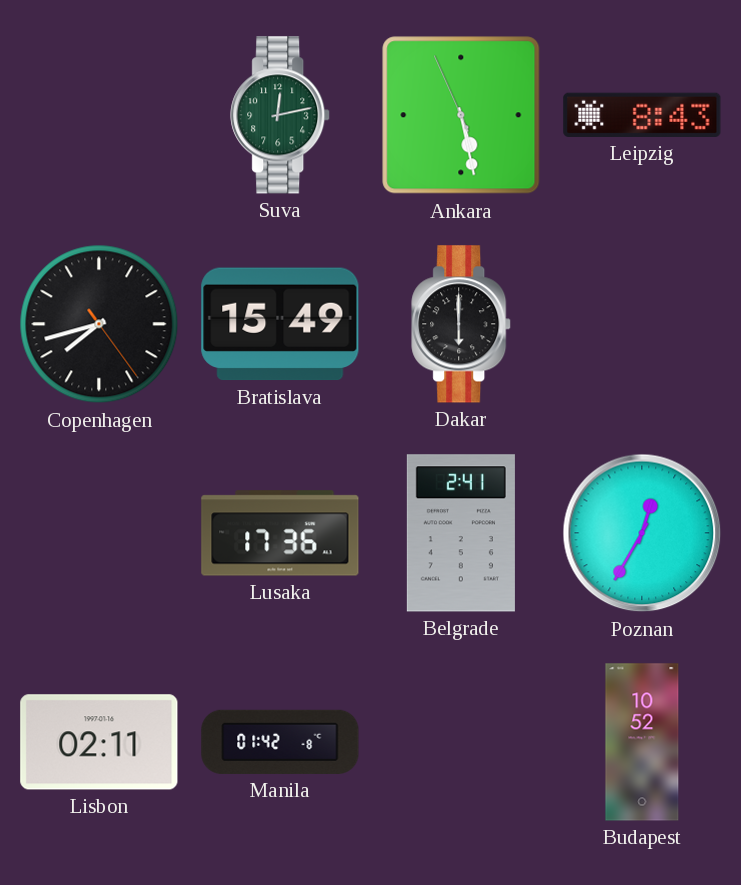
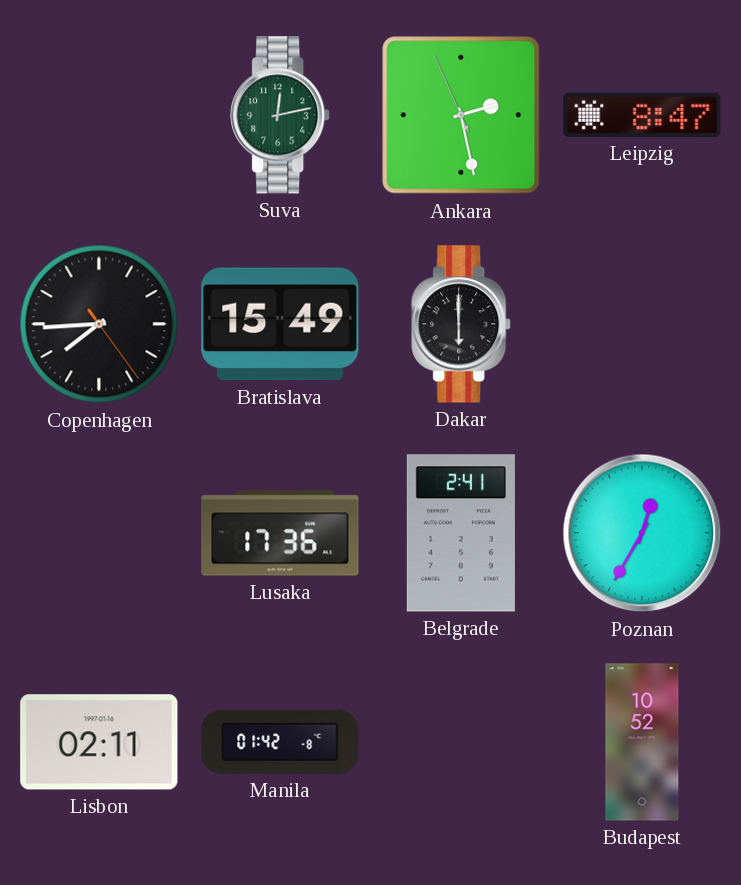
Ankara: 5:27 -> 2:27 (461, 115)
Leipzig: 8:43 -> 8:47 (642, 115)
Copenhagen: 7:42 -> 7:44 (99, 324)
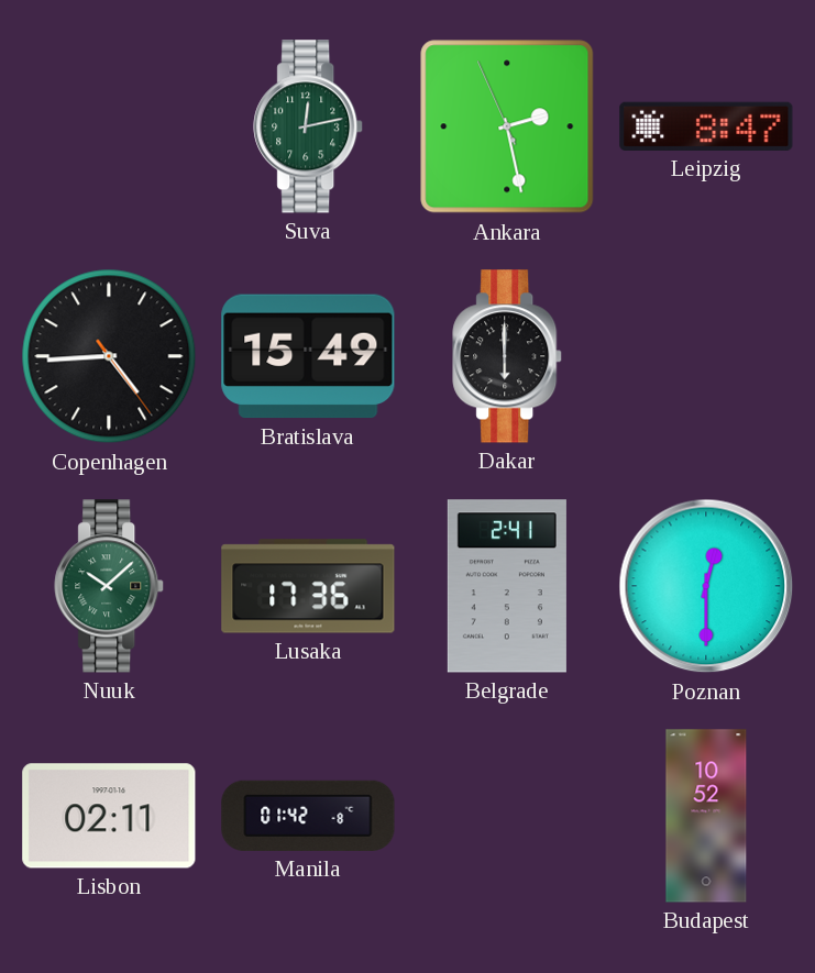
Copenhagen: 7:44 -> 4:44 (109, 356)
Nuuk: none -> 10:08 (110, 586)
Poznan: 12:35 -> 12:30 (706, 586)
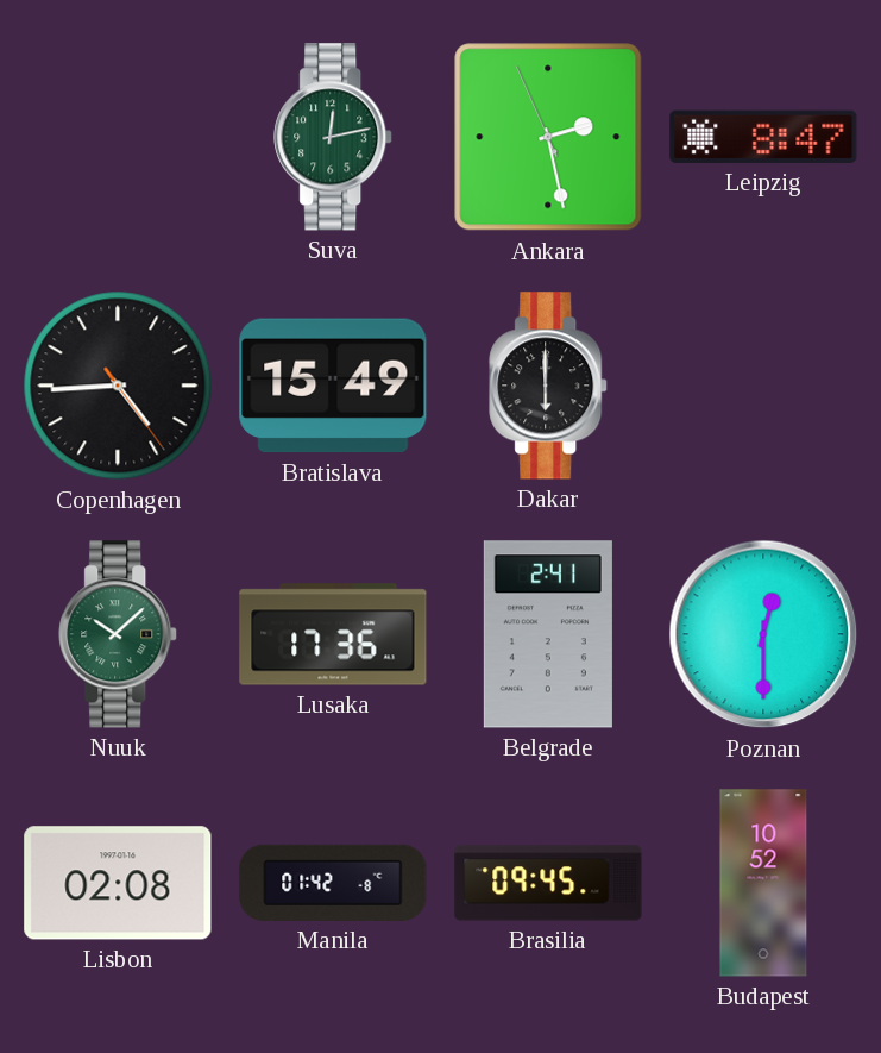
Lisbon: 02:11 -> 02:08 (118, 883)
Brasilia: none -> 09:45 (548, 883)
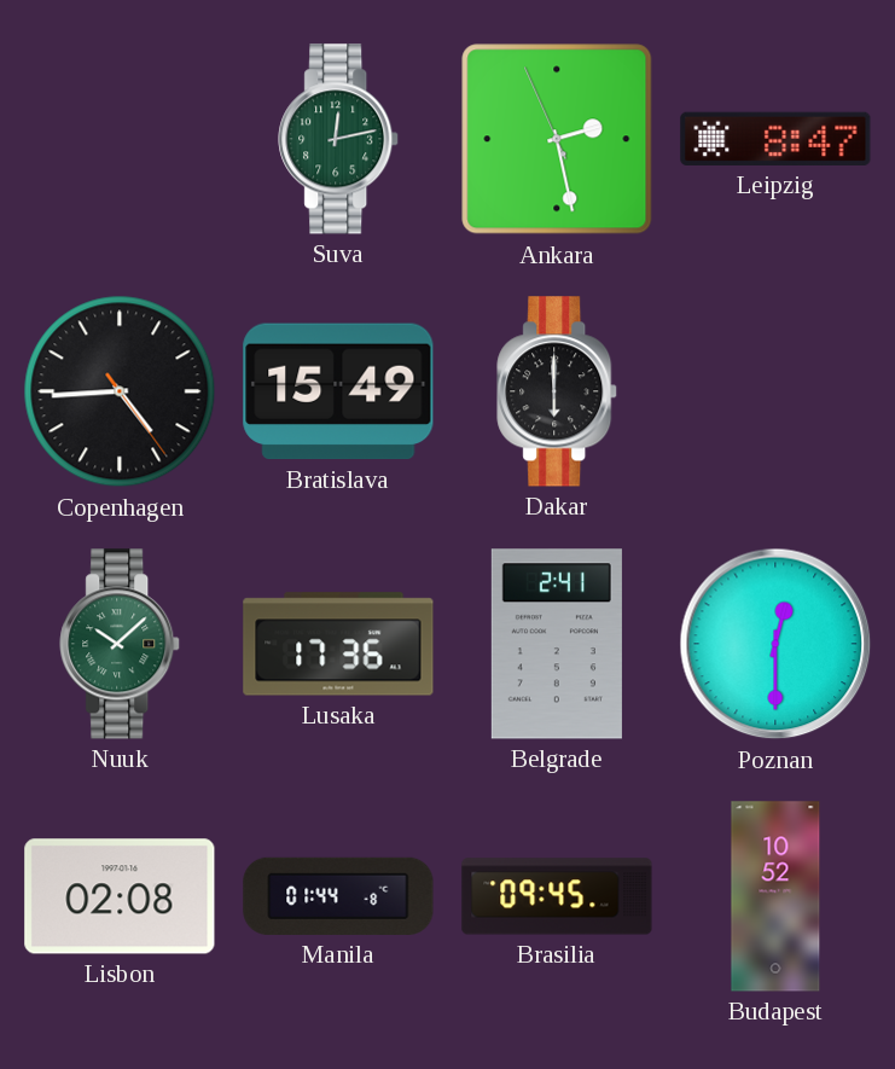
Manila: 01:42 -> 01:44 (338, 896)
